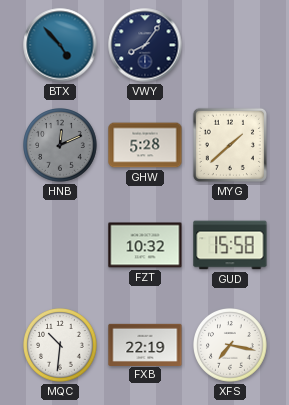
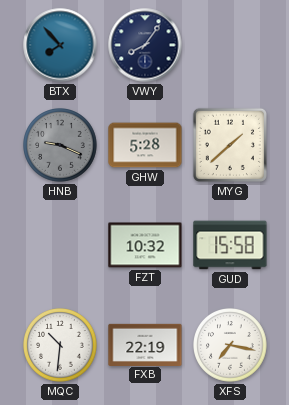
BTX: 4:53 -> 7:53 (60, 45)
HNB: 12:11 -> 9:19 (61, 146)
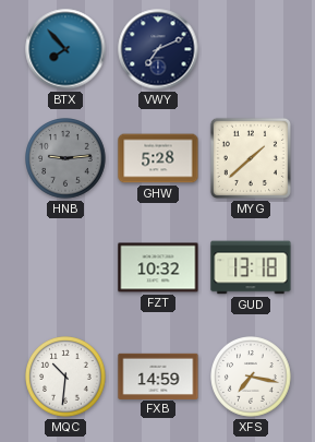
VWY: 8:06 -> 7:11 (158, 49)
HNB: 9:19 -> 9:14 (66, 159)
GUD: 15:58 -> 13:18 (251, 267)
FXB: 22:19 -> 14:59 (158, 375)
